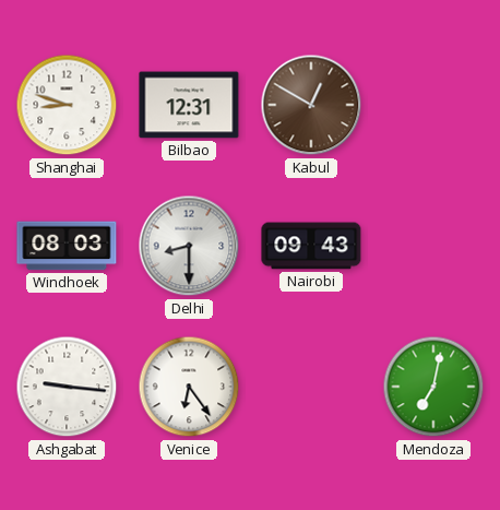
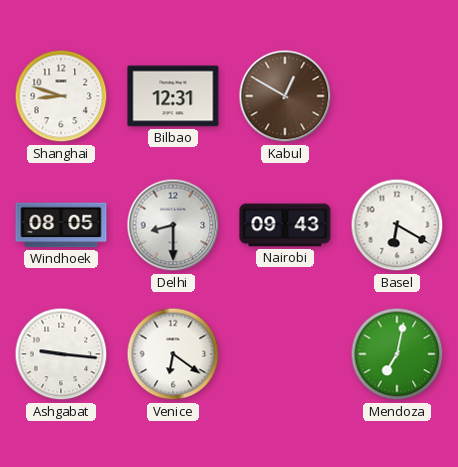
Windhoek: 08:03 -> 08:05 (61, 225)
Basel: none -> 6:20 (397, 225)
Venice: 6:24 -> 6:21 (173, 354)
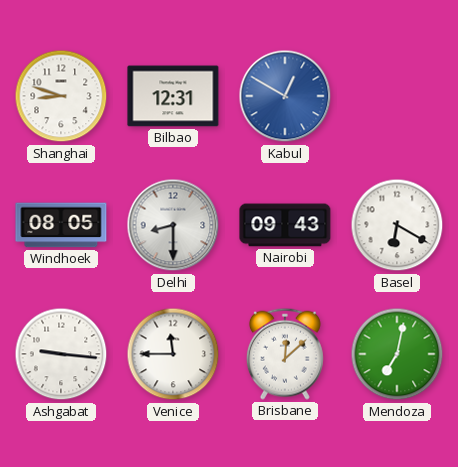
Kabul dial: brown -> blue (285, 96)
Venice: 6:21 -> 11:45 (173, 354)
Brisbane: none -> 12:08 (285, 354)
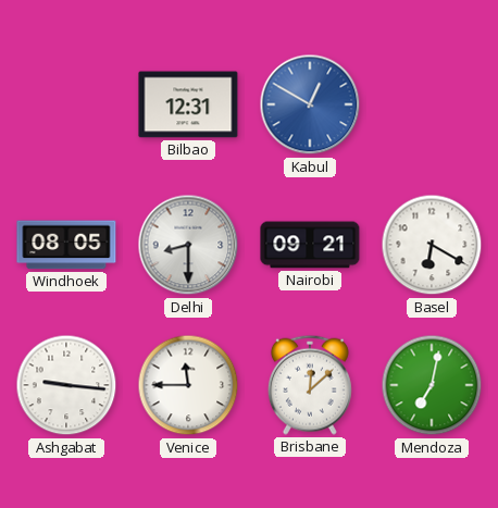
Shanghai: 8:48 -> none (61, 96)
Nairobi: 09:43 -> 09:21 (310, 245)
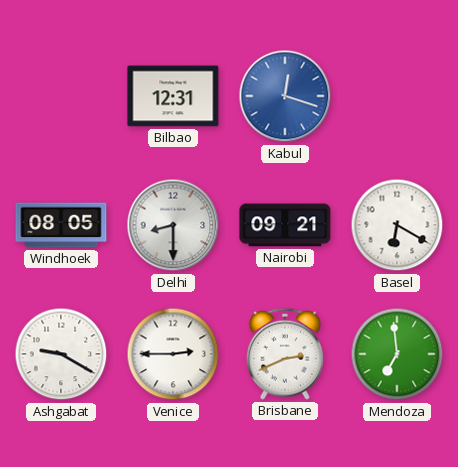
Kabul: 12:50 -> 12:18 (285, 96)
Ashgabat: 9:16 -> 9:20 (61, 354)
Venice: 11:45 -> 2:45 (173, 354)
Brisbane: 12:08 -> 2:41 (285, 354)
Mendoza: 7:02 -> 6:59 (397, 354)
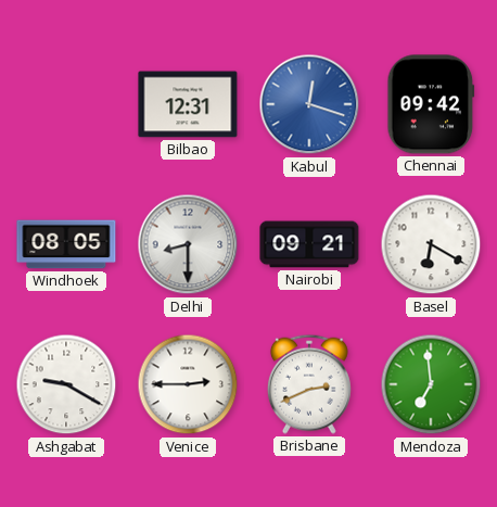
Chennai: none -> 09:42 (431, 104)
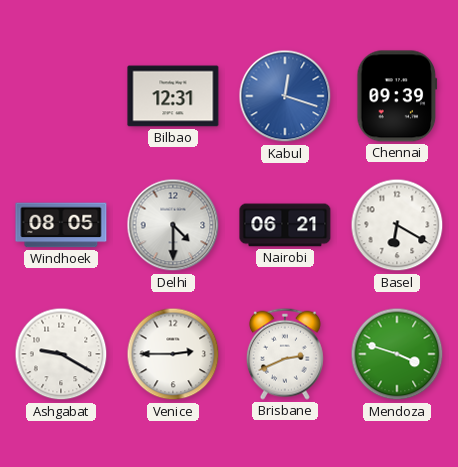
Chennai: 09:42 -> 09:39 (397, 96)
Delhi: 8:30 -> 4:30 (173, 225)
Nairobi: 09:21 -> 06:21 (285, 225)
Mendoza: 6:59 -> 3:48 (397, 354)
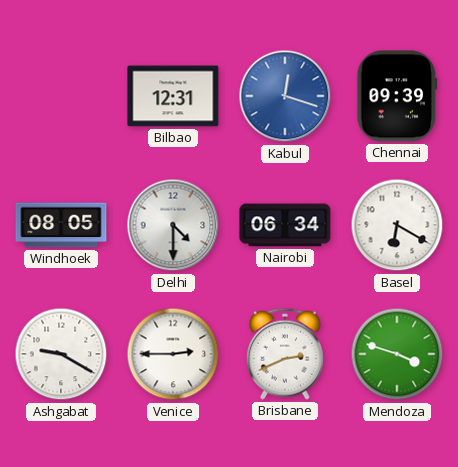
Nairobi: 06:21 -> 06:34 (285, 225)
